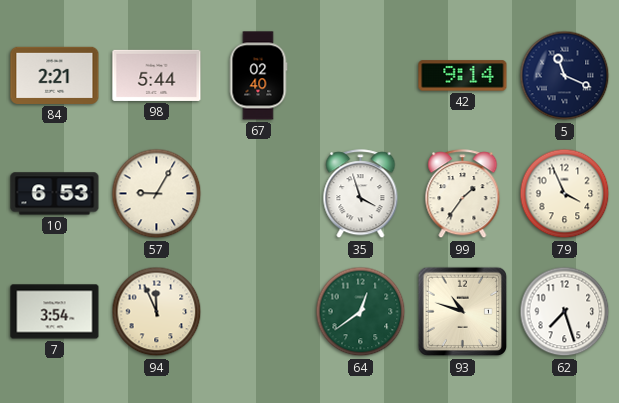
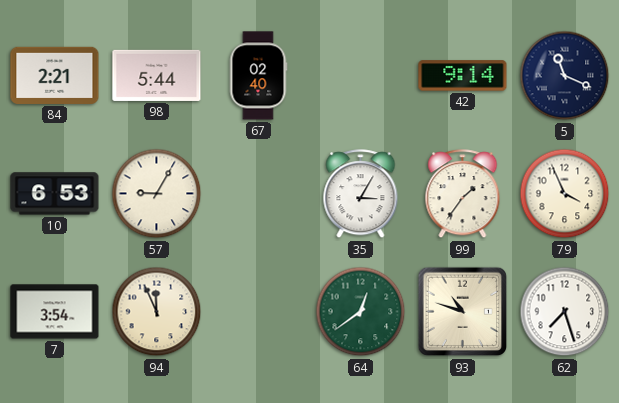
35: 3:57 -> 3:05 (361, 194)
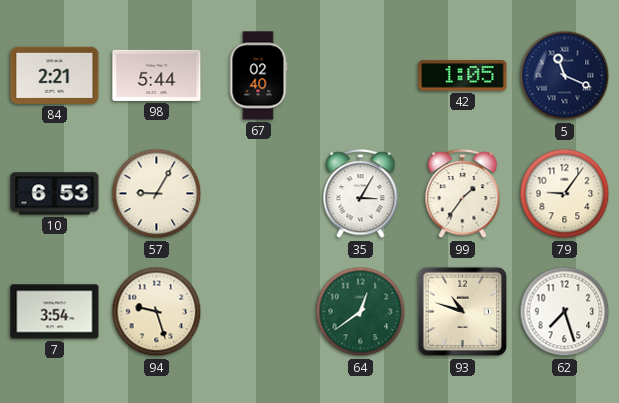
42: 9:14 -> 1:05 (463, 76)
79: 3:56 -> 9:06 (565, 194)
94: 11:56 -> 9:27 (157, 312)
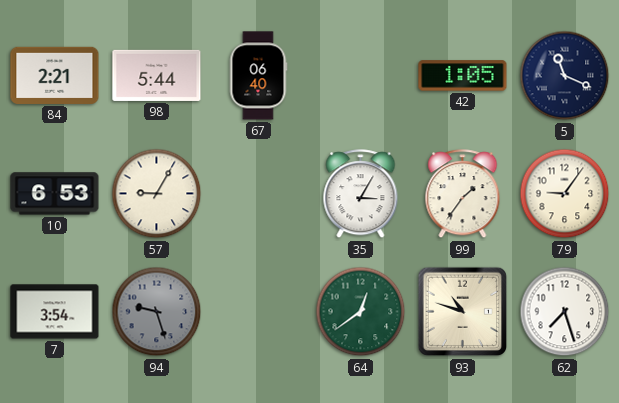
67: 02:40 -> 06:40 (258, 76)
94 dial: cream -> grey (157, 312)
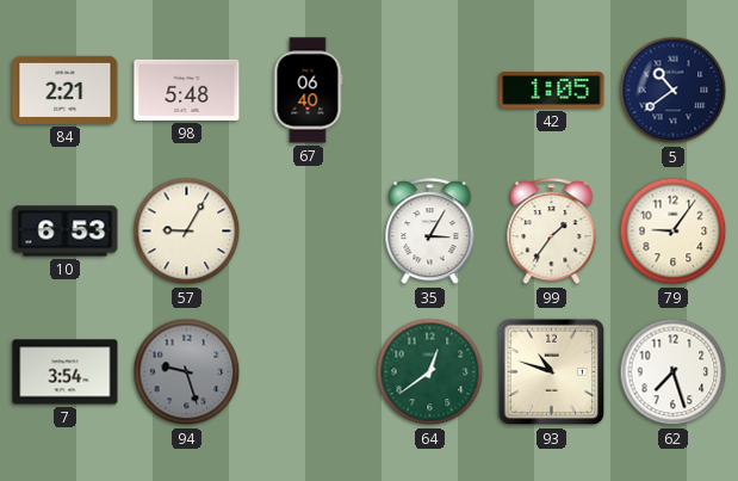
98: 5:44 -> 5:48 (187, 90)
5: 11:19 -> 10:39 (674, 91)
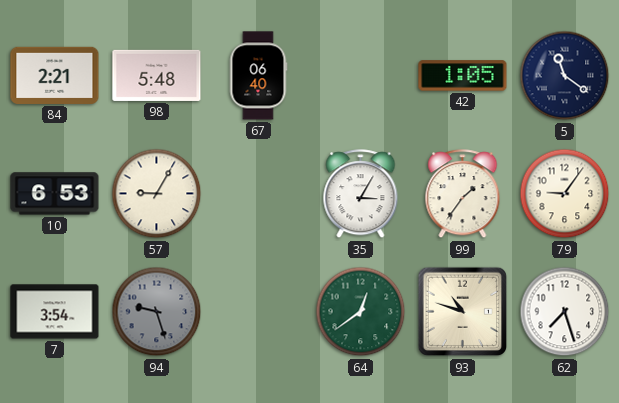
5: 10:39 -> 11:21 (565, 76)
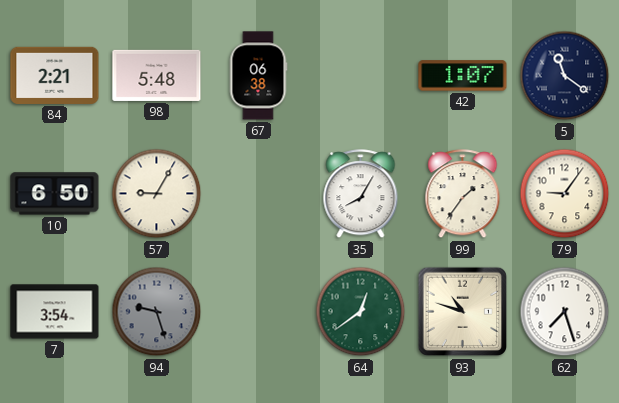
67: 06:40 -> 06:38 (258, 76)
42: 1:05 -> 1:07 (463, 76)
10: 6:53 -> 6:50 (55, 194)
35: 3:05 -> 8:05 (361, 194)
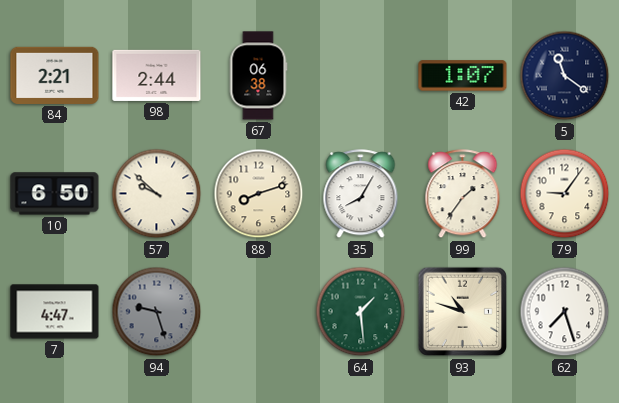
98: 5:48 -> 2:44 (157, 75)
57: 9:05 -> 9:52 (157, 194)
88: none -> 8:12 (259, 194)
7: 3:54 -> 4:47 (55, 312)
64: 12:39 -> 1:29 (361, 312)
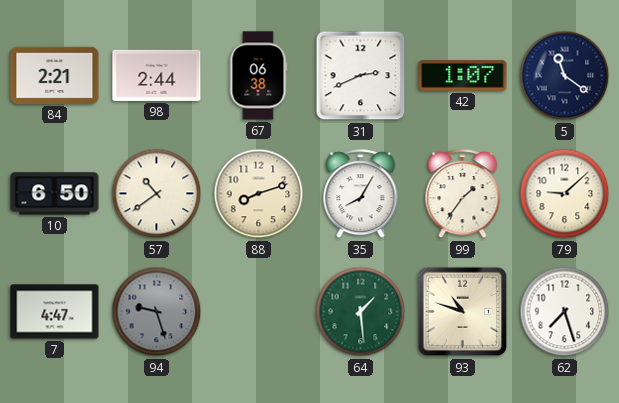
31: none -> 2:41 (361, 76)
57: 9:52 -> 10:39 (157, 194)
79: 9:06 -> 9:08 (565, 194)
